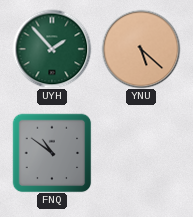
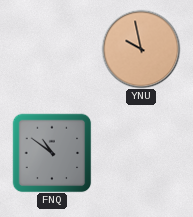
UYH: 1:53 -> none (52, 49)
YNU: 5:22 -> 9:58 (141, 49)
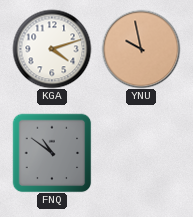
KGA: none -> 4:12 (52, 49)
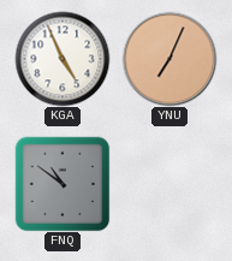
KGA: 4:12 -> 4:56 (63, 59)
YNU: 9:58 -> 7:04 (169, 59)
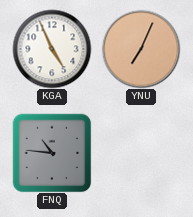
FNQ: 10:51 -> 10:46 (52, 153)
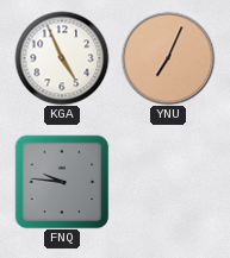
FNQ: 10:46 -> 9:46 (62, 182)
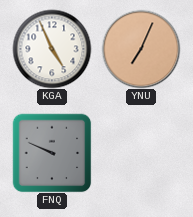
FNQ: 9:46 -> 9:49 (52, 153)
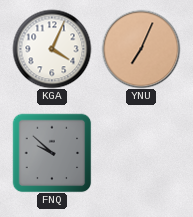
KGA: 4:56 -> 4:04 (52, 49)
FNQ: 9:49 -> 9:52 (52, 153)
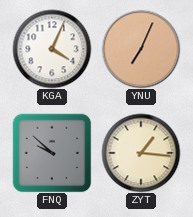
ZYT: none -> 1:16 (141, 153)
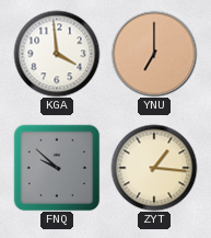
KGA: 4:04 -> 3:59 (57, 54)
YNU: 7:04 -> 7:00 (154, 54)
